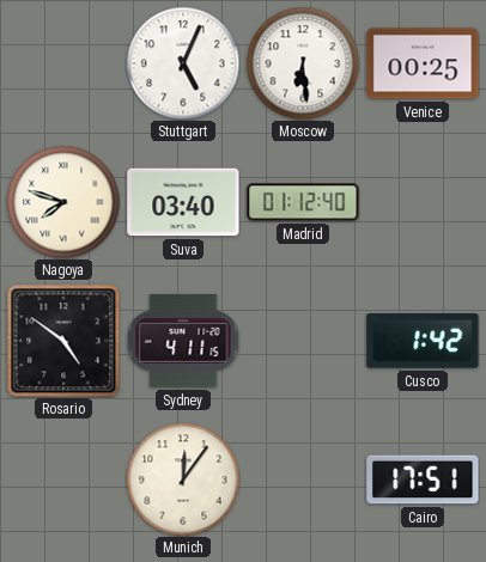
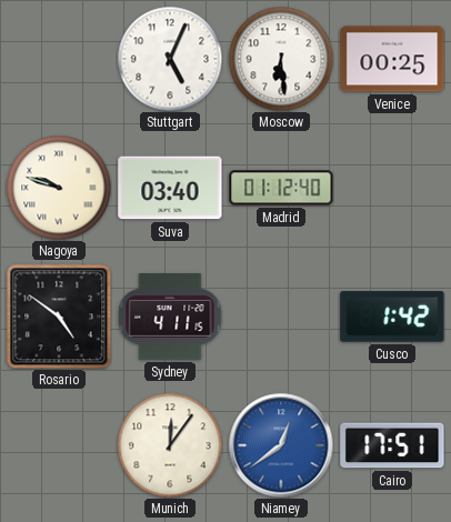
Nagoya: 7:48 -> 9:48 (59, 188)
Niamey: none -> 12:39 (281, 445)
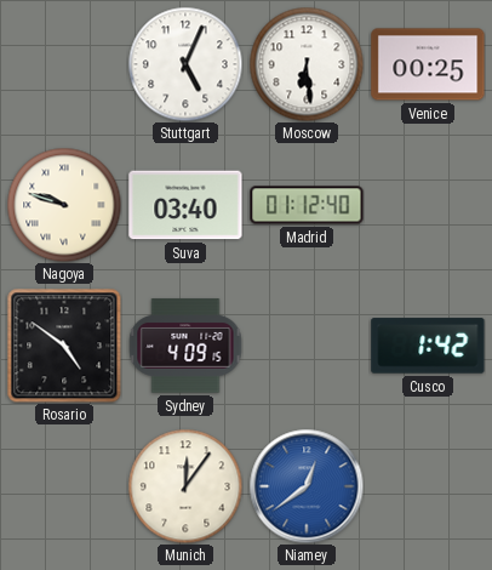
Sydney: 4:11 -> 4:09 (185, 346)
Cairo: 17:51 -> none (392, 445)
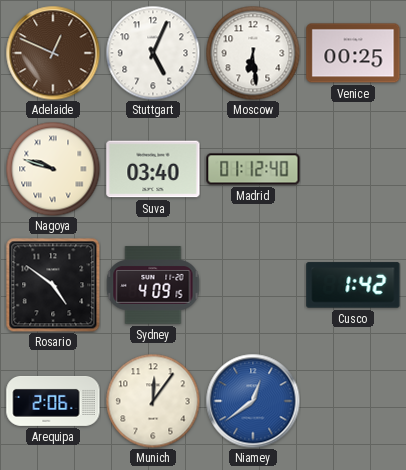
Adelaide: none -> 12:49 (53, 53)
Arequipa: none -> 2:06 (53, 401)
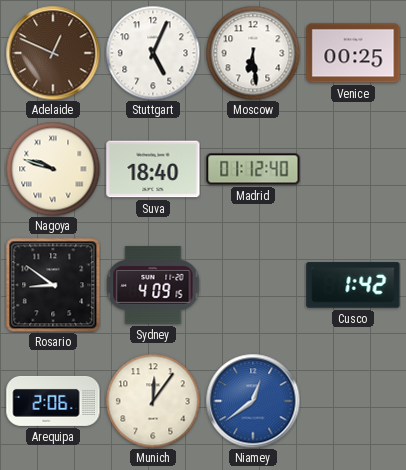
Suva: 03:40 -> 18:40 (153, 169)
Rosario: 4:51 -> 8:51 (53, 285)
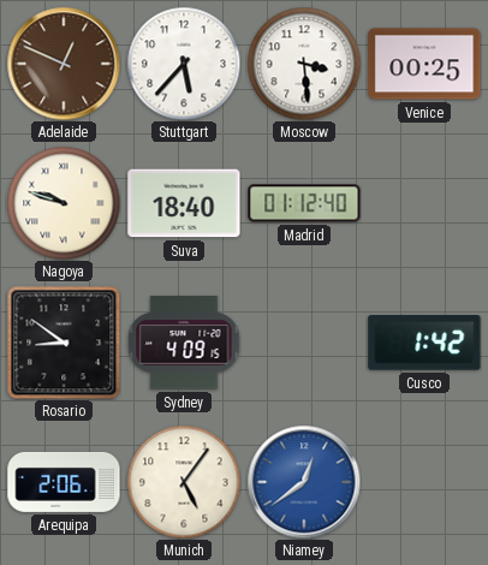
Stuttgart: 5:04 -> 5:37 (184, 64)
Moscow: 6:29 -> 3:29 (304, 64)
Munich: 12:06 -> 5:06 (184, 482)
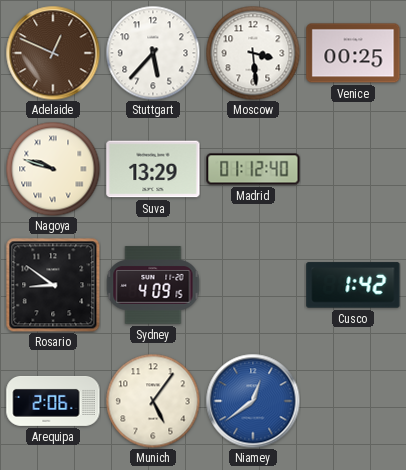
Suva: 18:40 -> 13:29 (153, 169)
